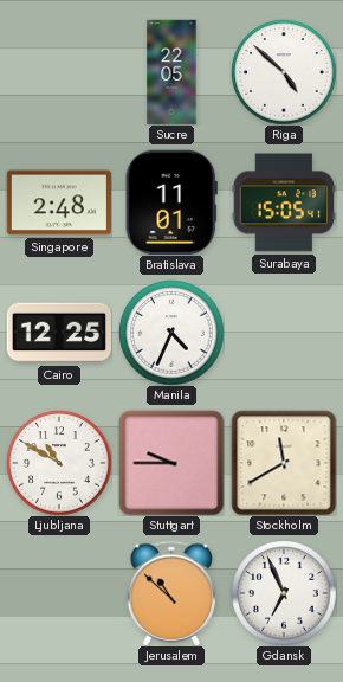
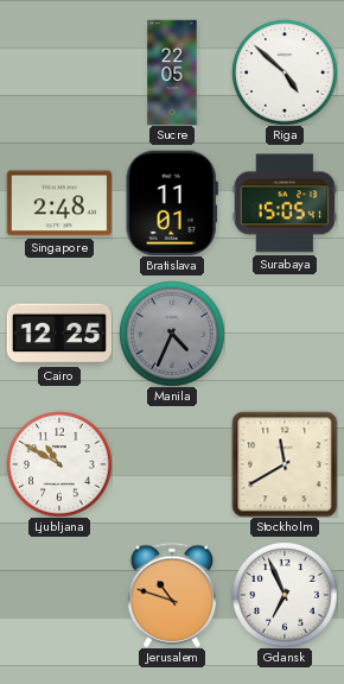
Manila dial: white -> grey (172, 334)
Stuttgart: 9:45 -> none (171, 463)
Jerusalem: 10:52 -> 10:48 (172, 595)
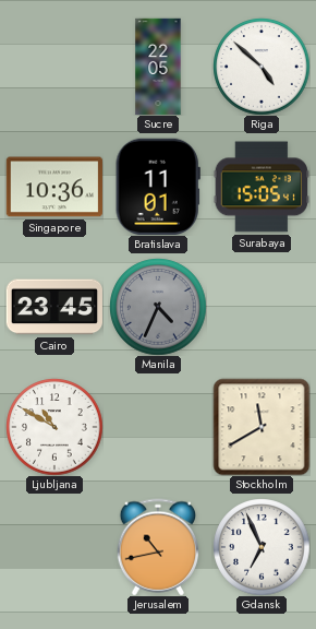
Singapore: 2:48 -> 10:36 (53, 187)
Cairo: 12:25 -> 23:45 (53, 307)
Jerusalem: 10:48 -> 10:43 (158, 547)
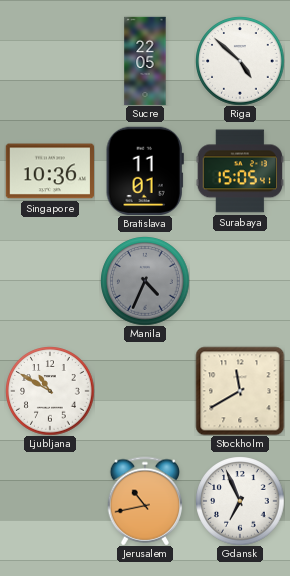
Cairo: 23:45 -> none (53, 307)
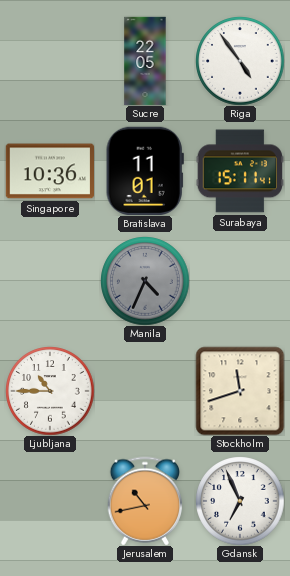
Riga: 4:52 -> 4:54 (240, 61)
Surabaya: 15:05 -> 15:11 (239, 171)
Ljubljana: 10:50 -> 10:45 (50, 391)
Stockholm: 11:40 -> 11:42 (240, 391)
